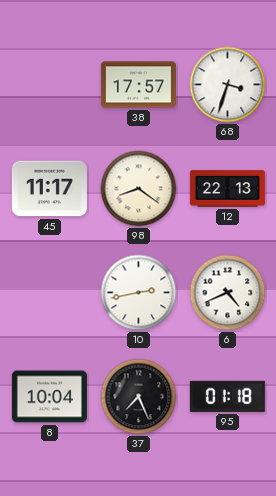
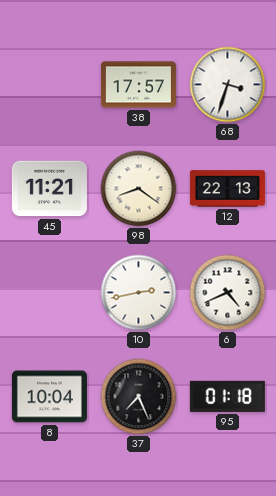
45: 11:17 -> 11:21 (49, 189)
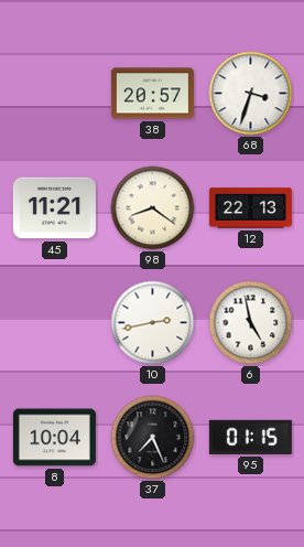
38: 17:57 -> 20:57 (152, 94)
6: 4:41 -> 4:58 (251, 323)
95: 01:18 -> 01:15 (250, 437)
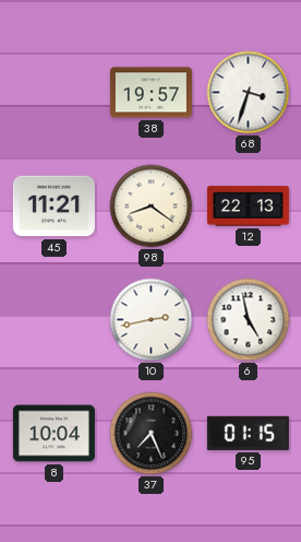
38: 20:57 -> 19:57 (150, 93)
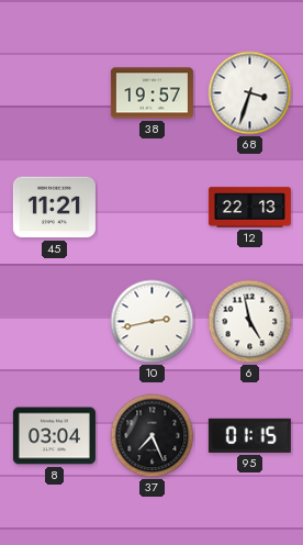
98: 8:21 -> none (152, 207)
8: 10:04 -> 03:04 (54, 436)
